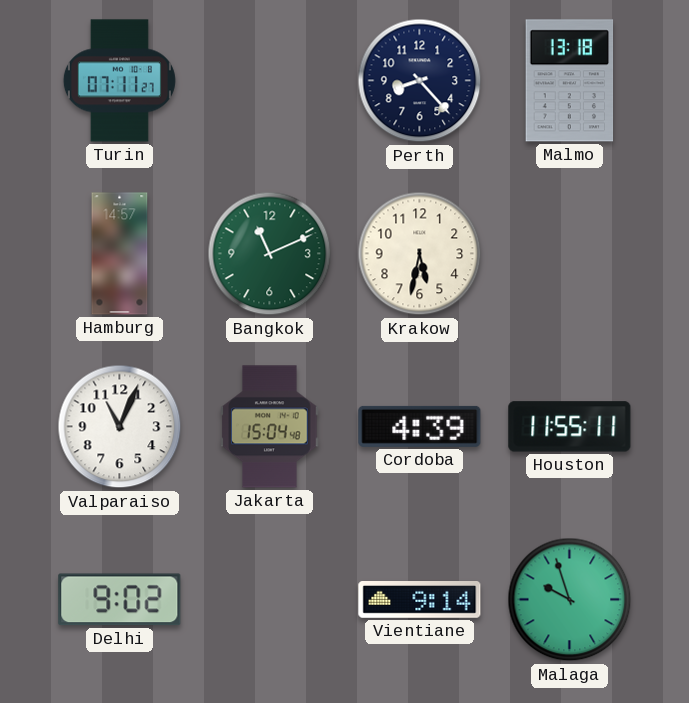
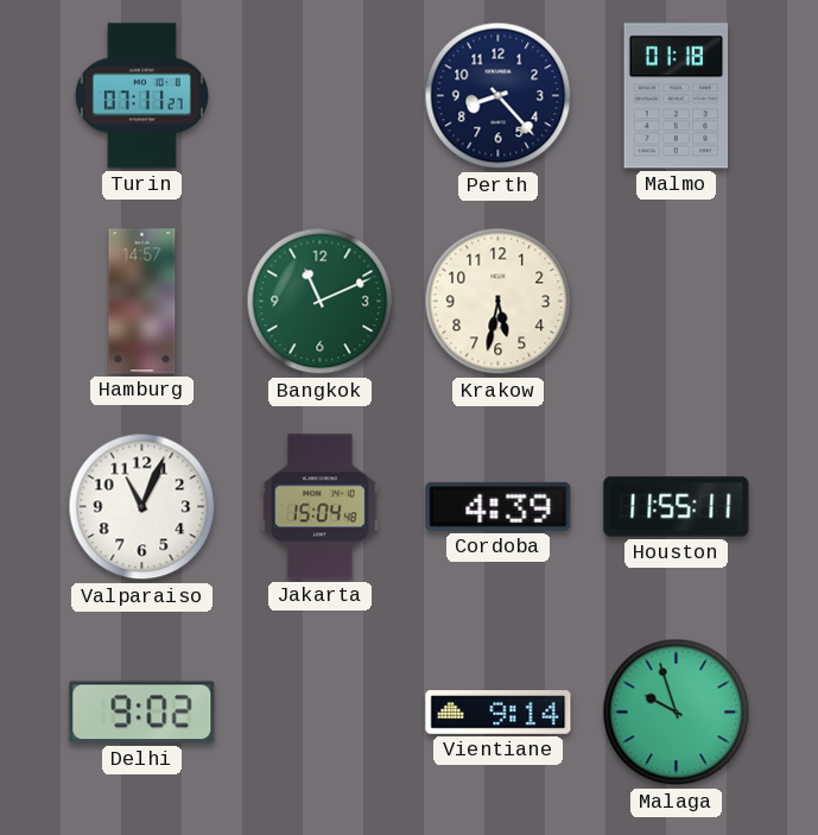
Malmo: 13:18 -> 01:18 (677, 96)
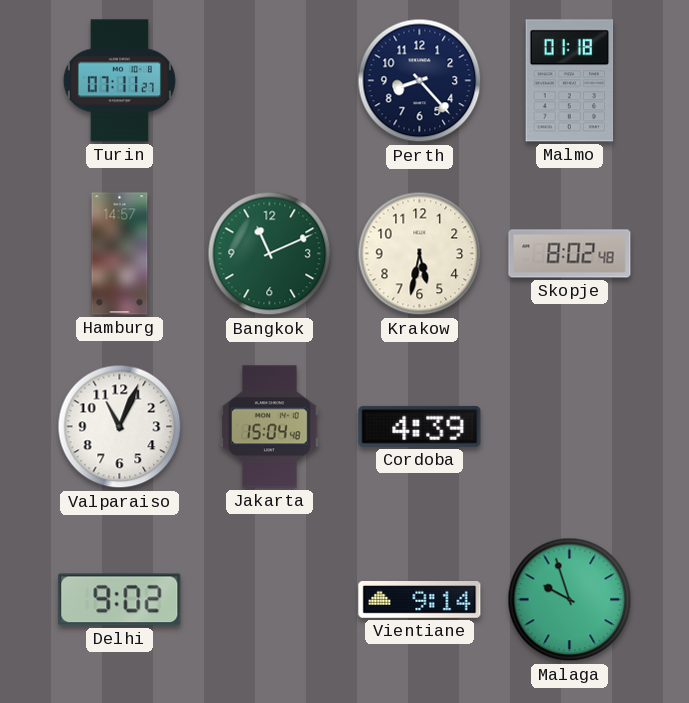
Skopje: none -> 8:02 (570, 254)
Houston: 11:55 -> none (677, 507)
